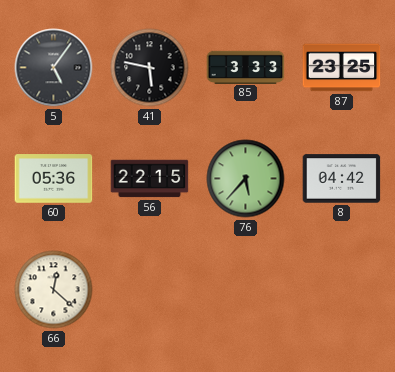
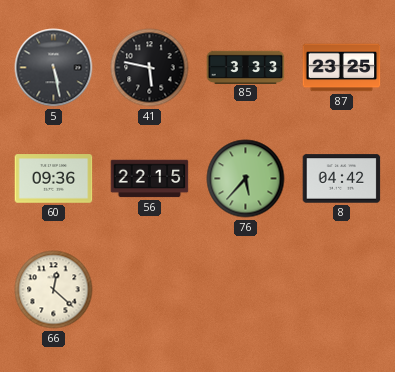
5: 5:06 -> 5:28 (54, 68)
60: 05:36 -> 09:36 (54, 179)
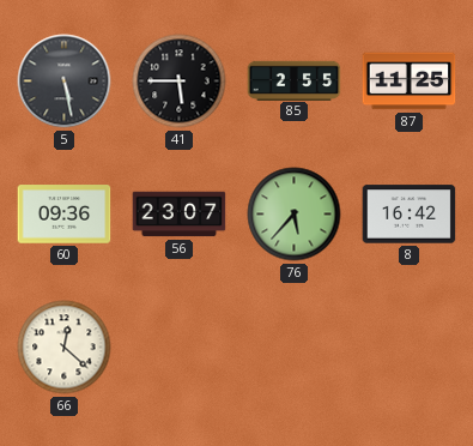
41: 5:47 -> 5:45 (180, 82)
85: 3:33 -> 2:55 (295, 80)
87: 23:25 -> 11:25 (410, 82)
56: 22:15 -> 23:07 (180, 215)
8: 04:42 -> 16:42 (410, 215)
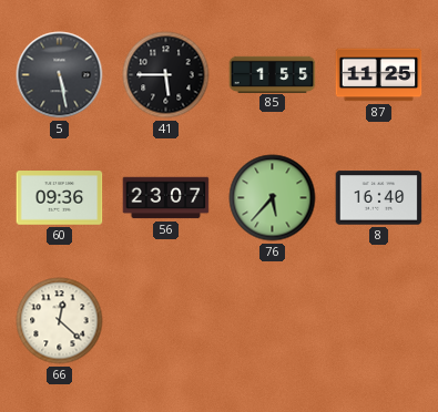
85: 2:55 -> 1:55 (273, 74)
8: 16:42 -> 16:40 (379, 198)
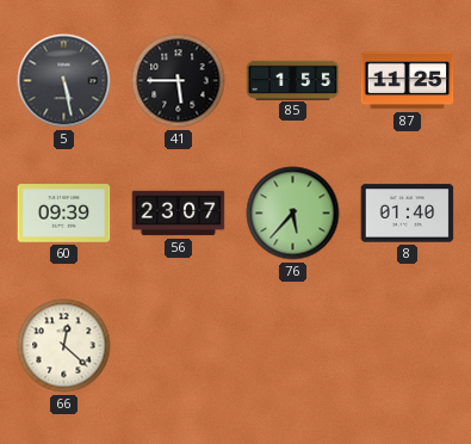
60: 09:36 -> 09:39 (64, 214)
8: 16:40 -> 01:40 (408, 214)
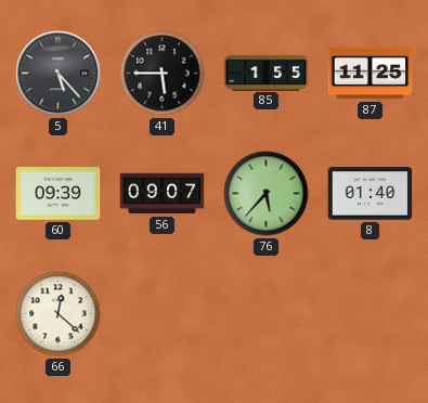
5: 5:28 -> 5:23 (59, 74)
56: 23:07 -> 09:07 (163, 194)
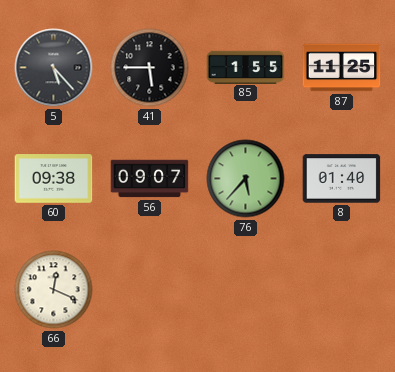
60: 09:39 -> 09:38 (54, 179)
66: 12:22 -> 12:19 (54, 290)
